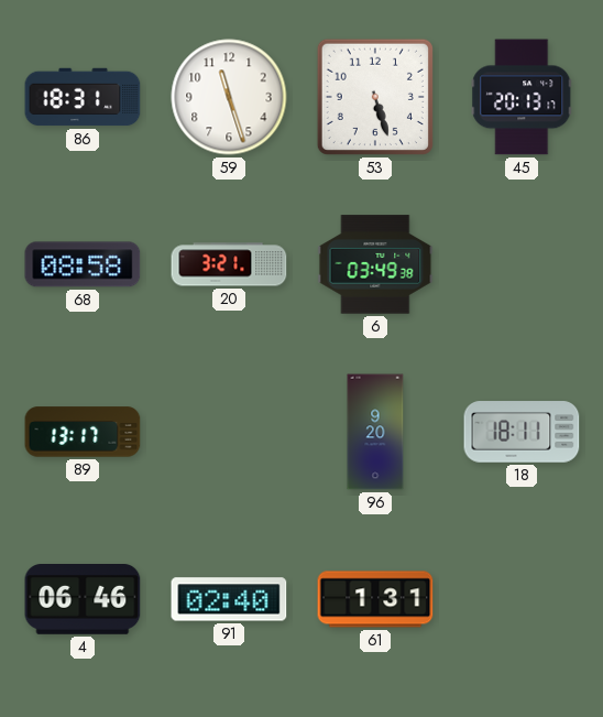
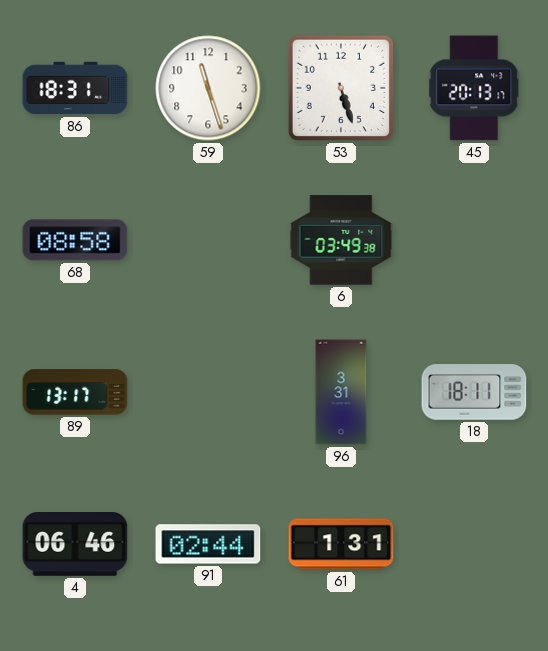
20: 3:21 -> none (229, 264)
96: 9:20 -> 3:31 (341, 392)
91: 02:40 -> 02:44 (208, 544)
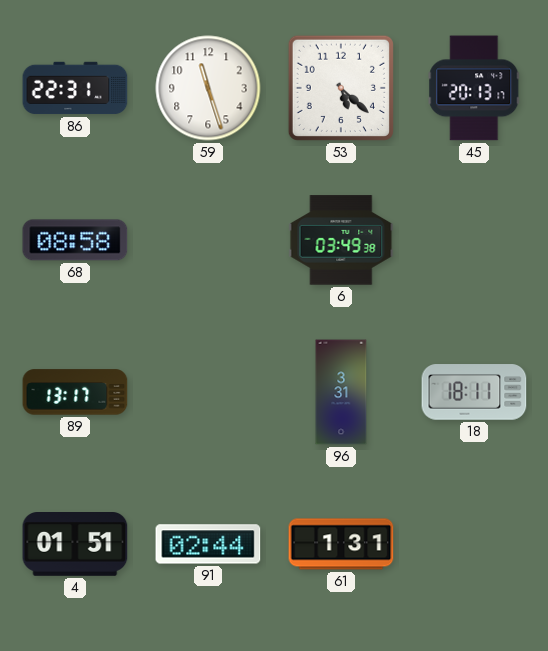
86: 18:31 -> 22:31 (75, 88)
53: 5:27 -> 5:22 (341, 88)
4: 06:46 -> 01:51 (75, 545)
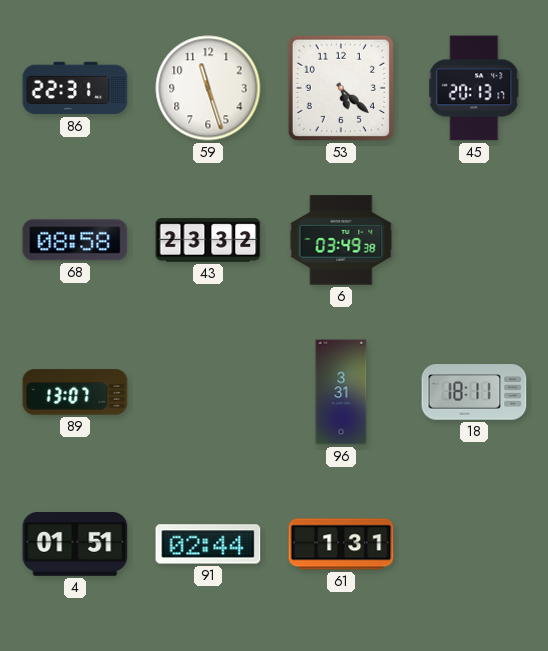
43: none -> 23:32 (208, 240)
89: 13:17 -> 13:07 (75, 392)
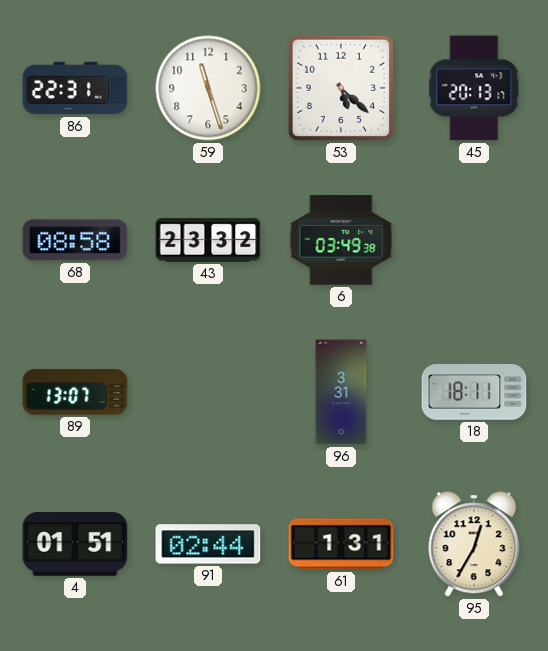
95: none -> 12:35 (474, 544)
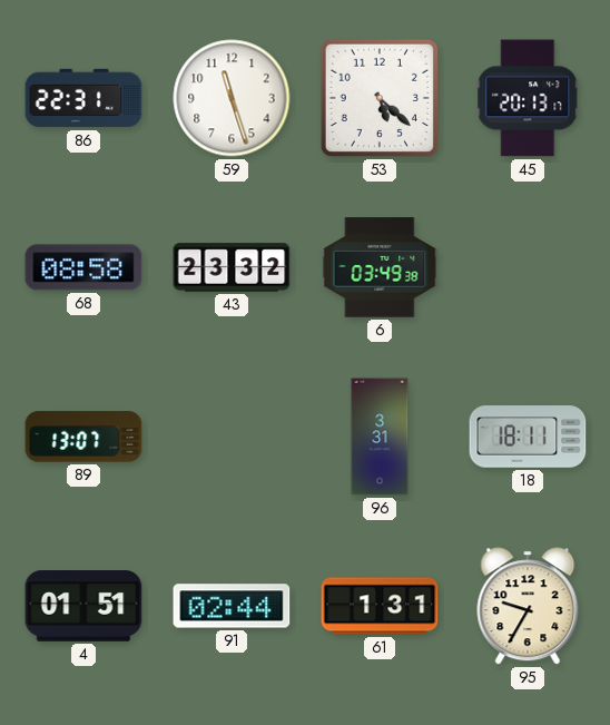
95: 12:35 -> 9:35 (528, 606)
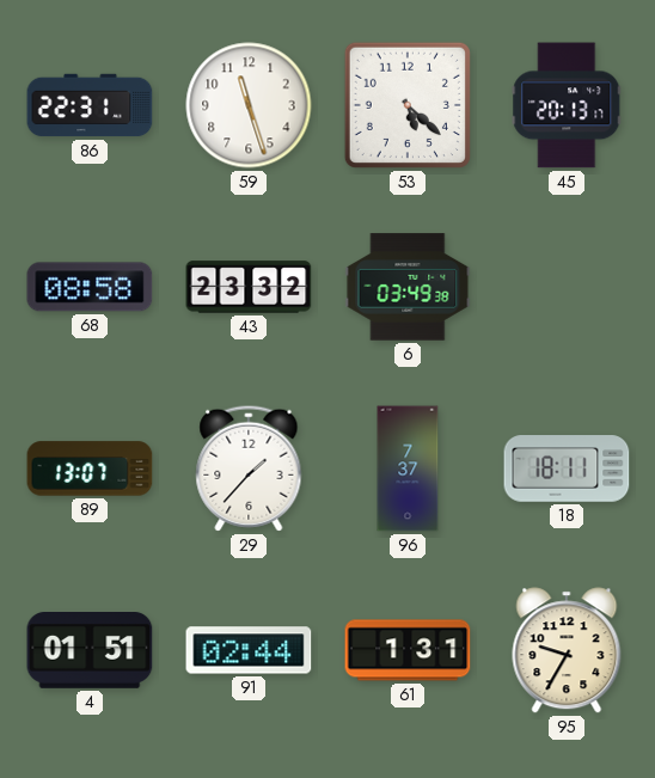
29: none -> 1:37 (249, 468)
96: 3:31 -> 7:37 (408, 468)
